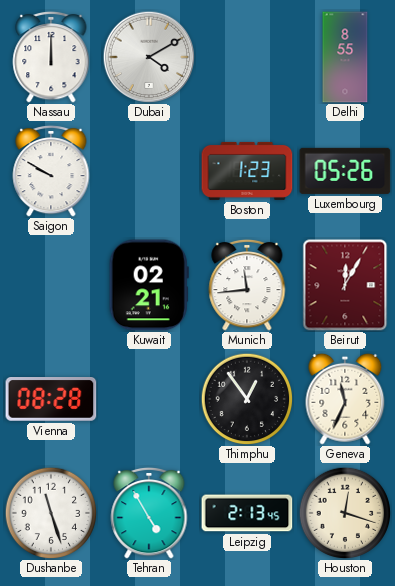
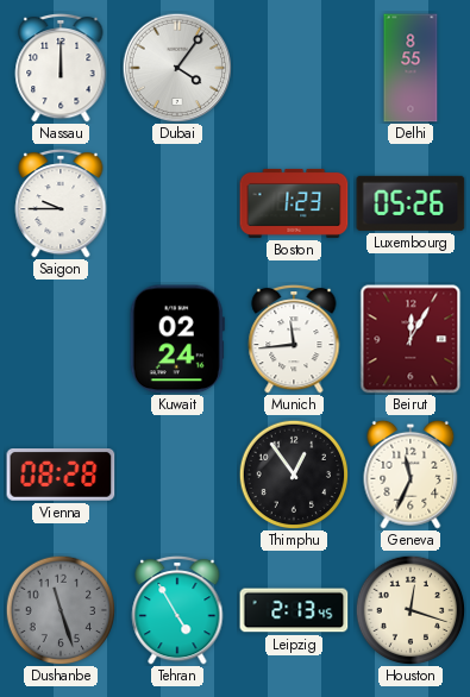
Dubai: 4:10 -> 4:06 (177, 68)
Saigon: 9:50 -> 9:45 (61, 203)
Kuwait: 02:21 -> 02:24 (177, 339)
Dushanbe dial: white -> grey (61, 610)
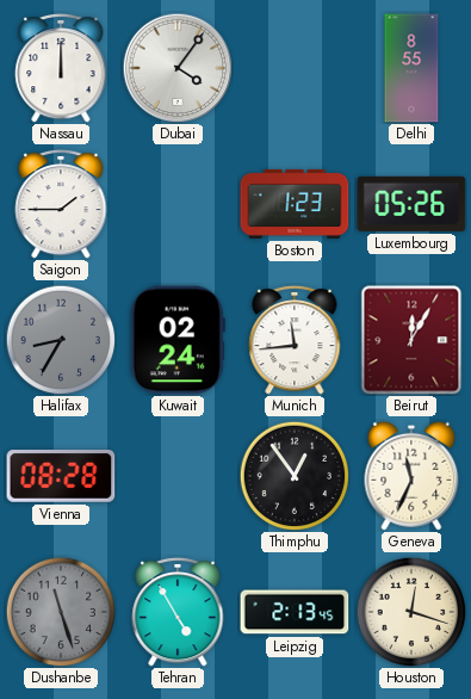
Saigon: 9:45 -> 1:45 (61, 204)
Halifax: none -> 8:35 (61, 340)
